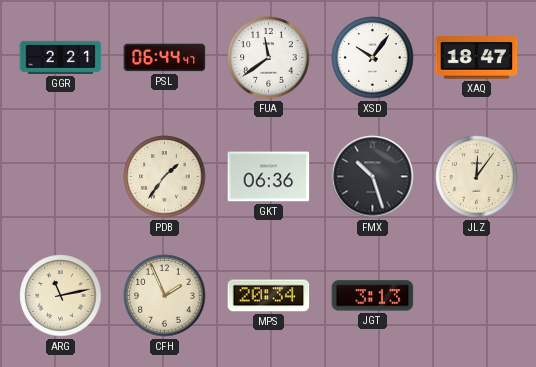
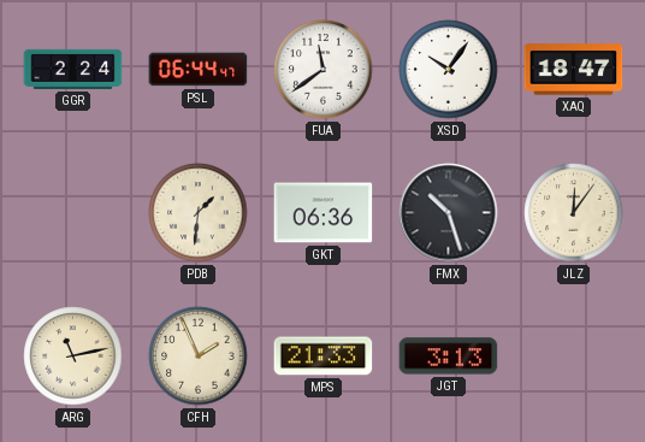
GGR: 2:21 -> 2:24 (73, 69)
PDB: 1:36 -> 1:31 (199, 213)
MPS: 20:34 -> 21:33 (324, 356)
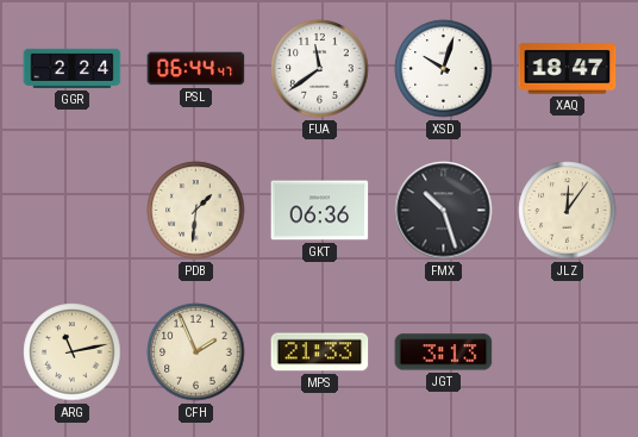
XSD: 10:06 -> 10:03 (444, 69)
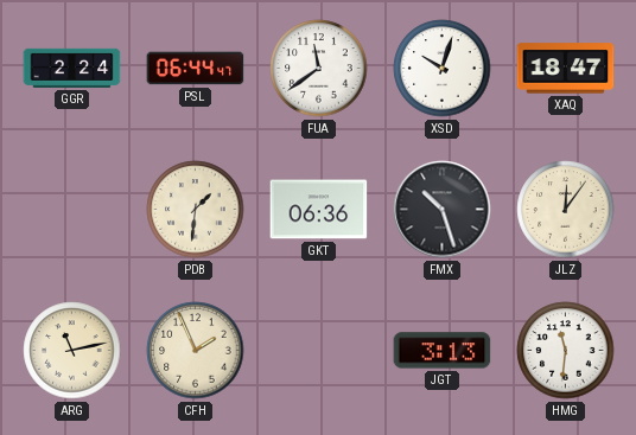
MPS: 21:33 -> none (320, 352)
HMG: none -> 11:31 (566, 351)
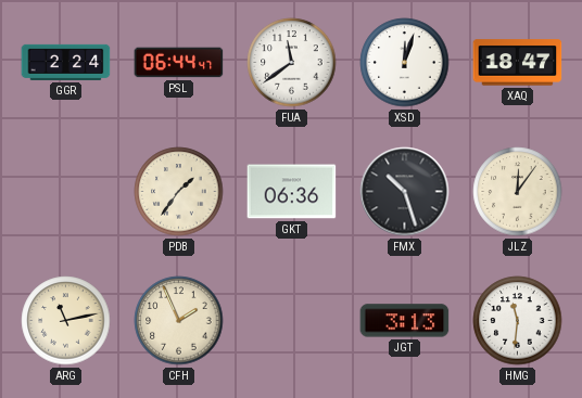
XSD: 10:03 -> 12:03 (405, 63)
PDB: 1:31 -> 1:36 (179, 192)
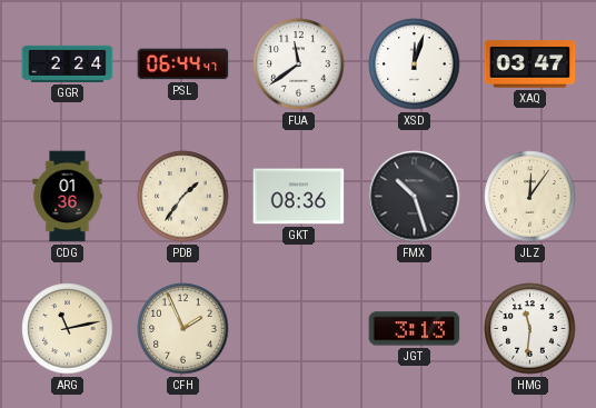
XAQ: 18:47 -> 03:47 (530, 64)
CDG: none -> 01:36 (68, 197)
GKT: 06:36 -> 08:36 (299, 197)
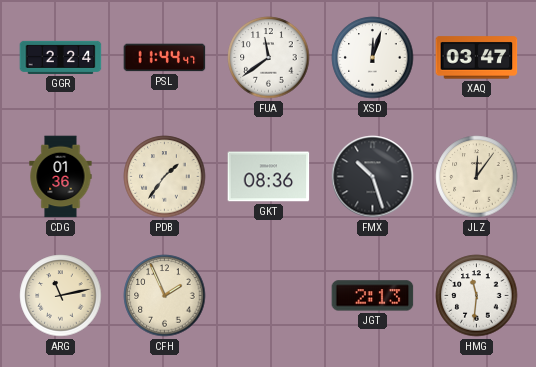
PSL: 06:44 -> 11:44 (165, 58)
JGT: 3:13 -> 2:13 (373, 296)
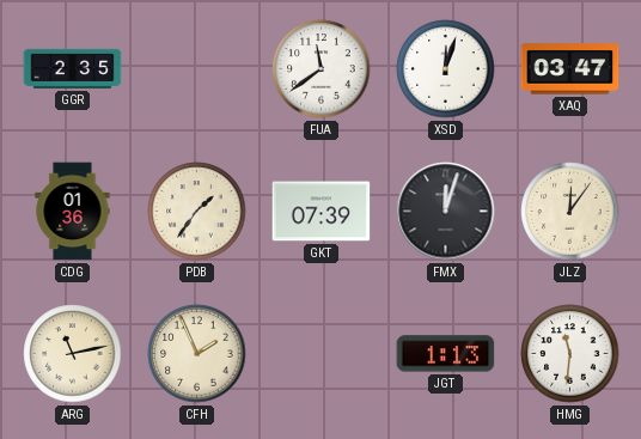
GGR: 2:24 -> 2:35 (73, 68)
PSL: 11:44 -> none (165, 58)
GKT: 08:36 -> 07:39 (322, 212)
FMX: 10:27 -> 12:03 (446, 212)
JGT: 2:13 -> 1:13 (446, 354)
